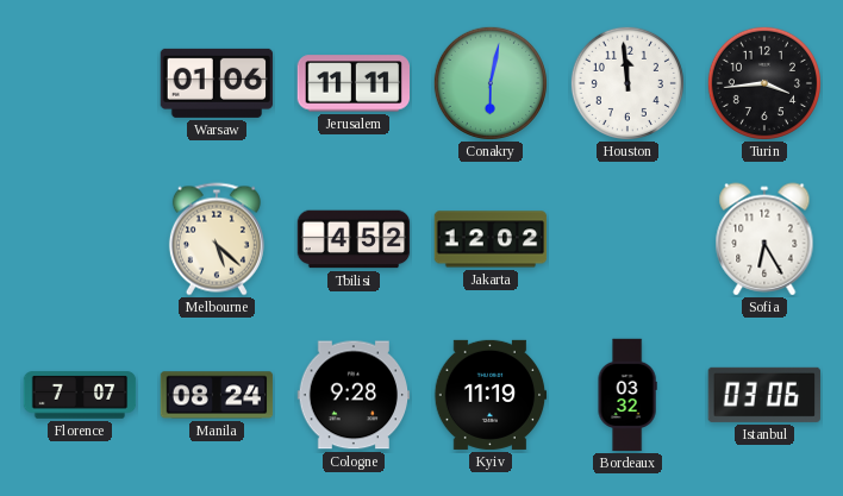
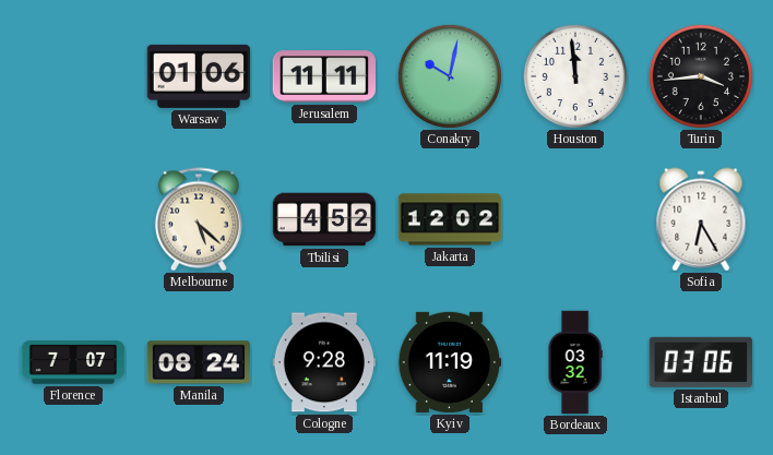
Conakry: 6:02 -> 10:02 (450, 76)
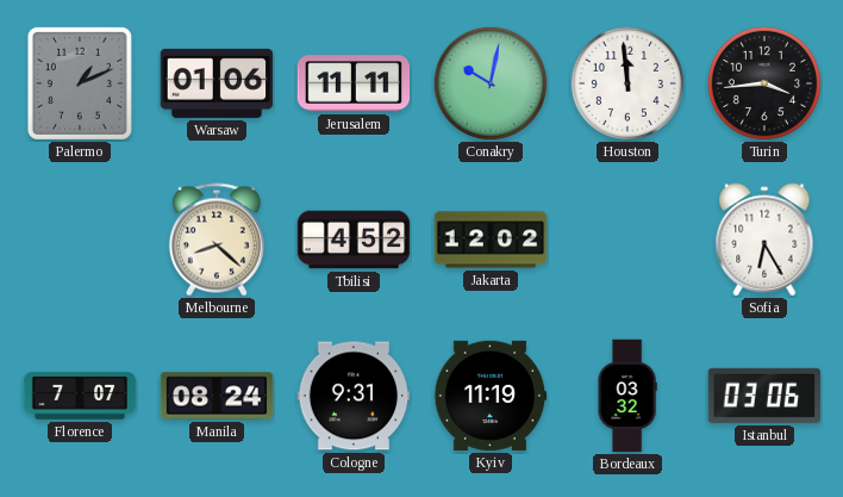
Palermo: none -> 1:11 (80, 83)
Melbourne: 5:22 -> 8:22 (217, 240)
Cologne: 9:28 -> 9:31 (354, 396)
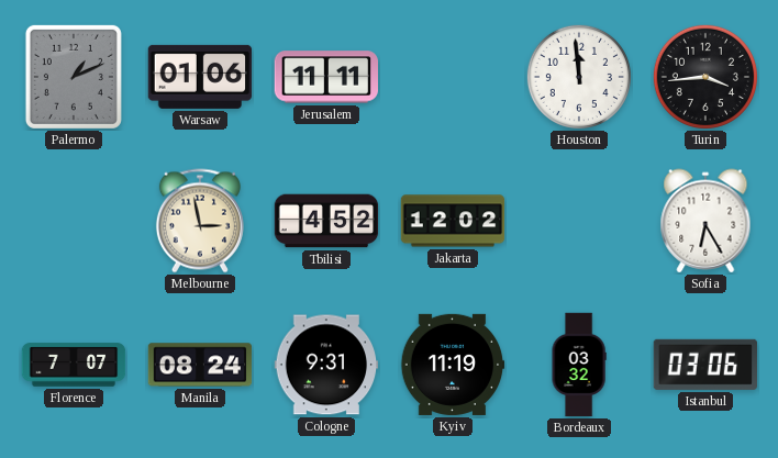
Conakry: 10:02 -> none (491, 83)
Melbourne: 8:22 -> 2:58 (200, 221)
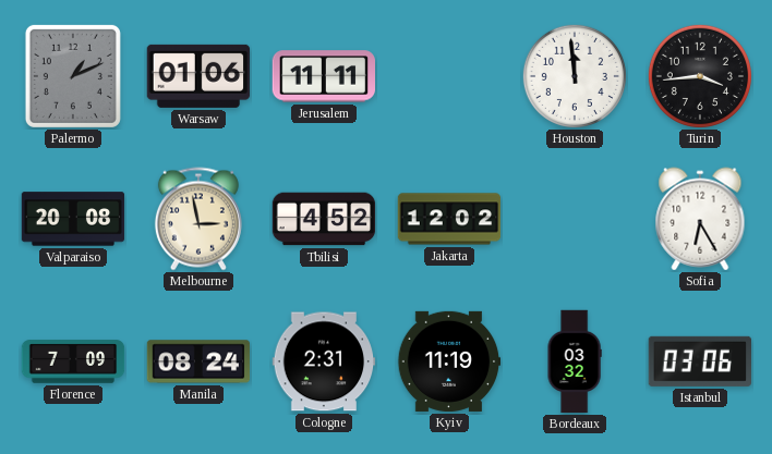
Valparaiso: none -> 20:08 (73, 219)
Florence: 7:07 -> 7:09 (73, 361)
Cologne: 9:31 -> 2:31 (324, 361)
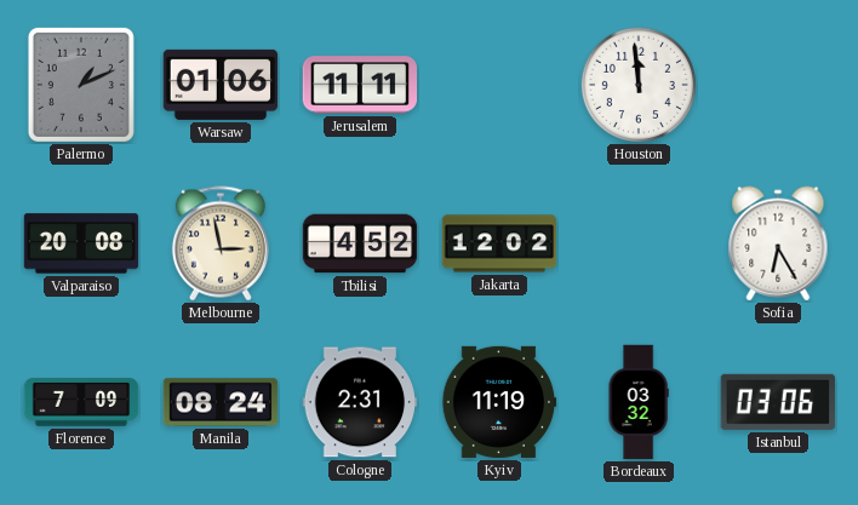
Turin: 3:44 -> none (700, 76)
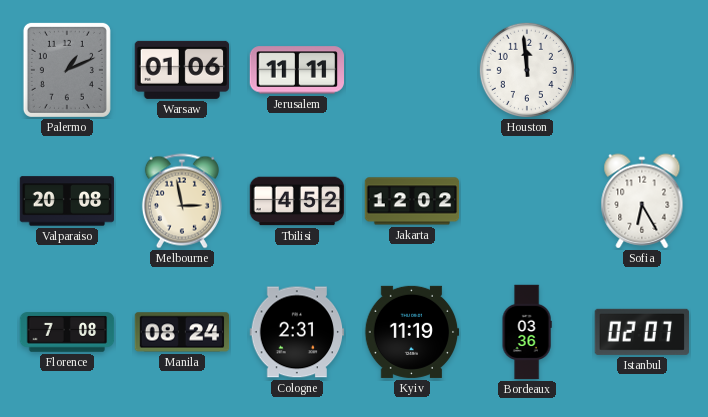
Florence: 7:09 -> 7:08 (67, 332)
Bordeaux: 03:32 -> 03:36 (527, 332)
Istanbul: 03:06 -> 02:07 (642, 332)
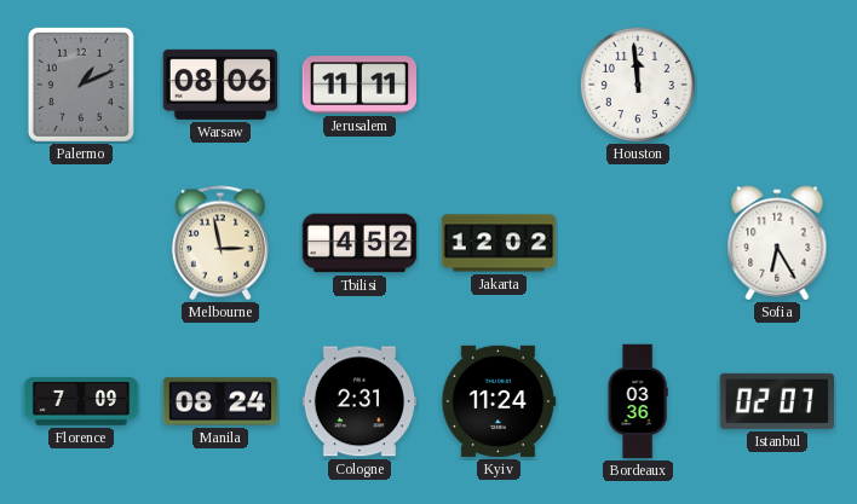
Warsaw: 01:06 -> 08:06 (220, 85)
Valparaiso: 20:08 -> none (67, 201)
Florence: 7:08 -> 7:09 (81, 401)
Kyiv: 11:19 -> 11:24 (499, 401)
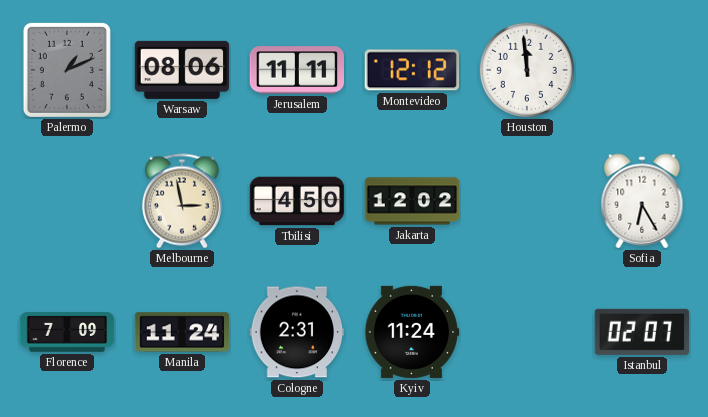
Montevideo: none -> 12:12 (411, 70)
Tbilisi: 4:52 -> 4:50 (297, 201)
Manila: 08:24 -> 11:24 (182, 332)
Bordeaux: 03:36 -> none (638, 401)
